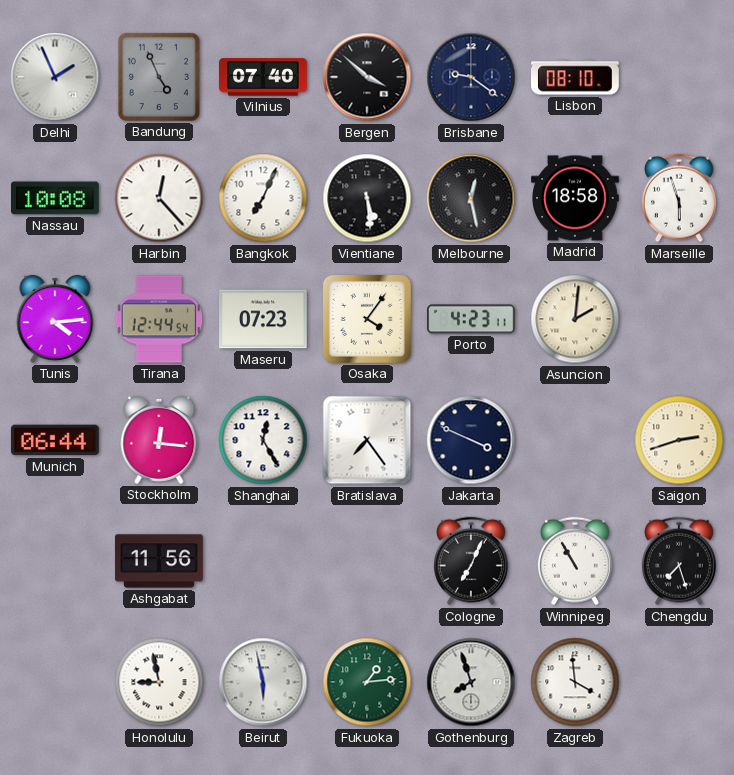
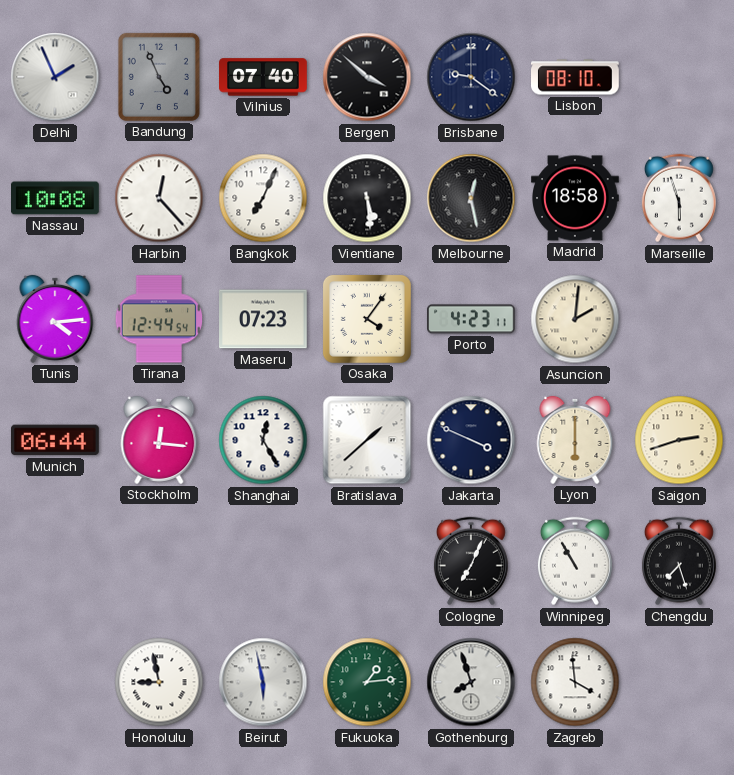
Bratislava: 7:24 -> 1:38 (367, 440)
Lyon: none -> 6:00 (575, 440)
Ashgabat: 11:56 -> none (160, 561)
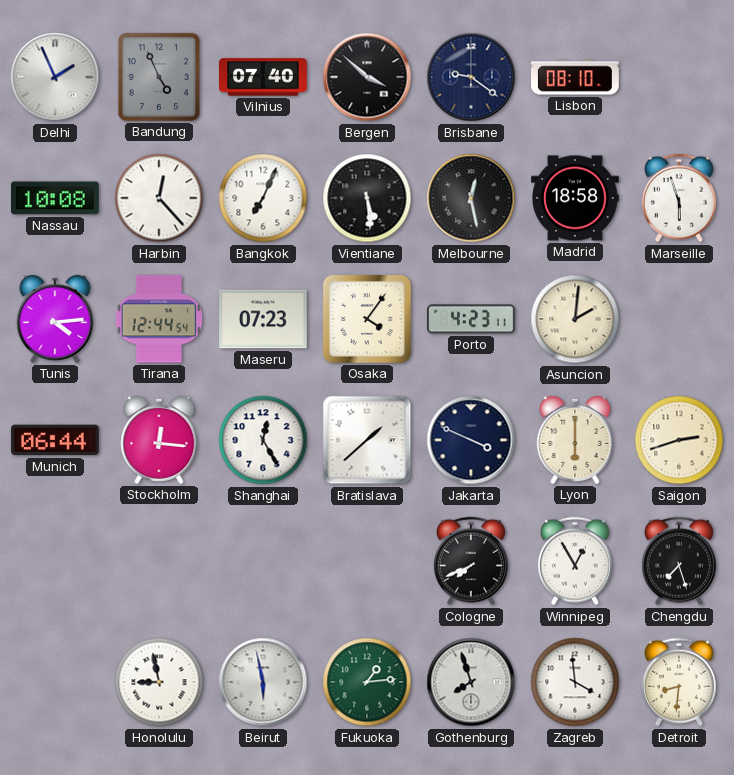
Cologne: 7:04 -> 7:41 (471, 561)
Winnipeg: 10:55 -> 12:55 (575, 561)
Detroit: none -> 8:31 (679, 682)
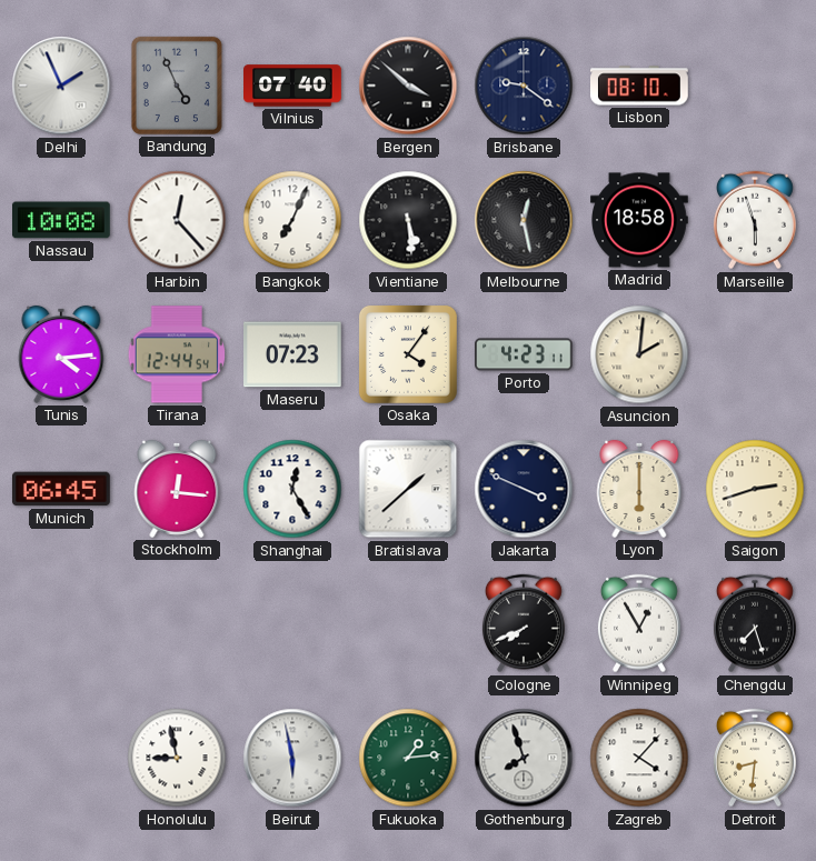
Munich: 06:44 -> 06:45 (61, 489)
Zagreb: 3:59 -> 4:07 (639, 758)
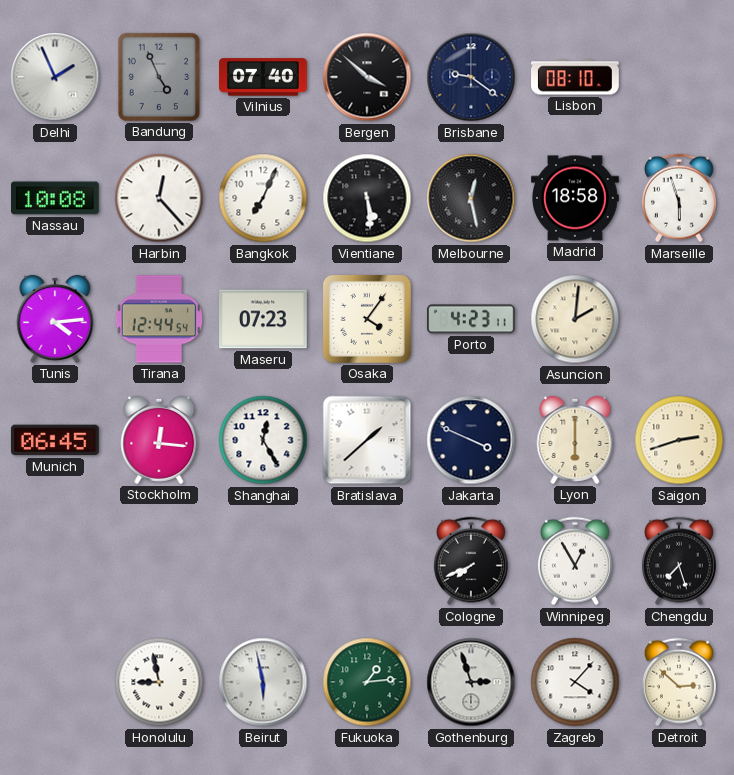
Gothenburg: 7:57 -> 2:57 (471, 682)
Detroit: 8:31 -> 2:52 (679, 682)
